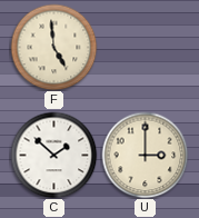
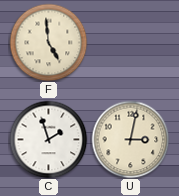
C: 1:52 -> 1:57 (48, 139)
U: 3:00 -> 3:02 (130, 139)
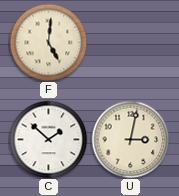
F: 4:59 -> 5:01 (48, 42)
C: 1:57 -> 1:52 (48, 139)
